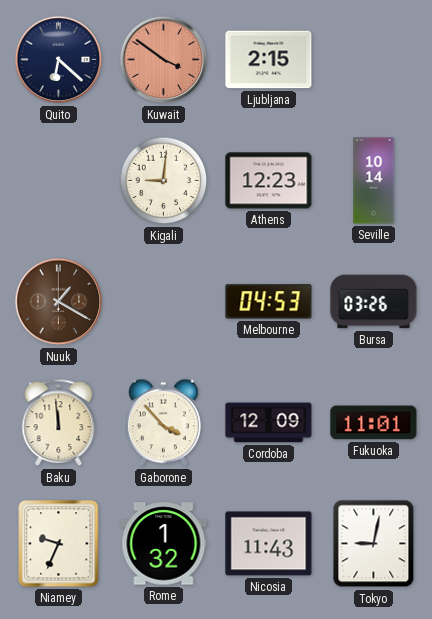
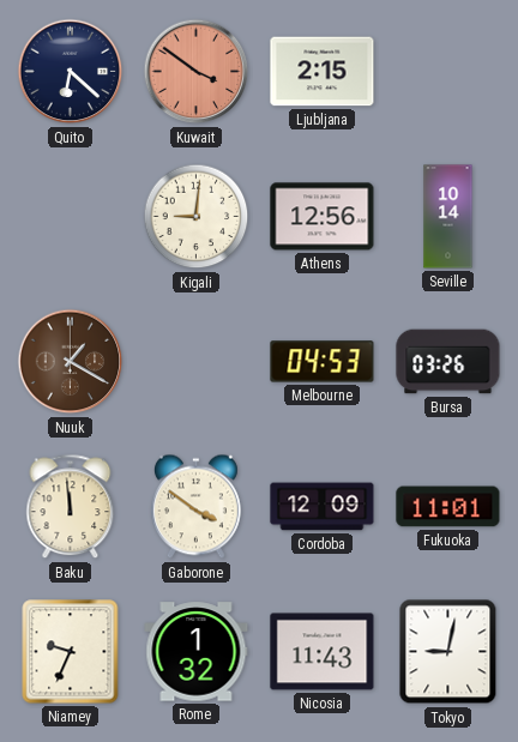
Athens: 12:23 -> 12:56 (323, 217)
Gaborone: 3:53 -> 3:51 (195, 507)
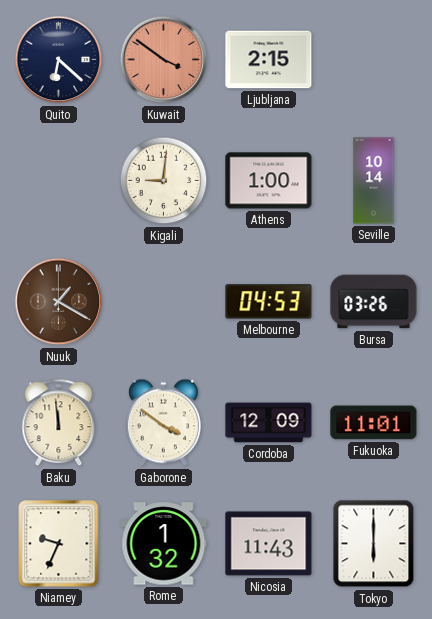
Athens: 12:56 -> 1:00 (269, 181)
Tokyo: 9:02 -> 6:00 (374, 544)
